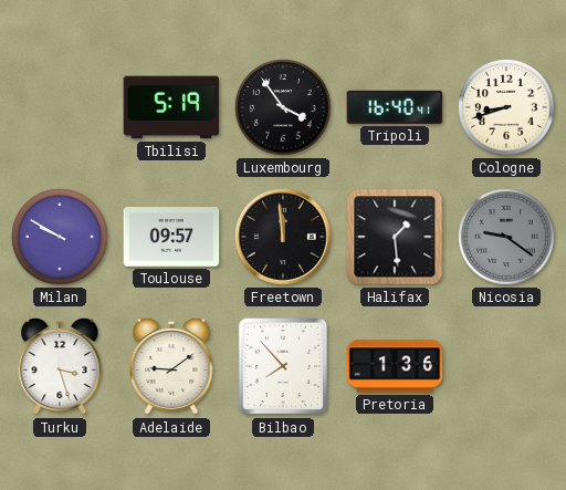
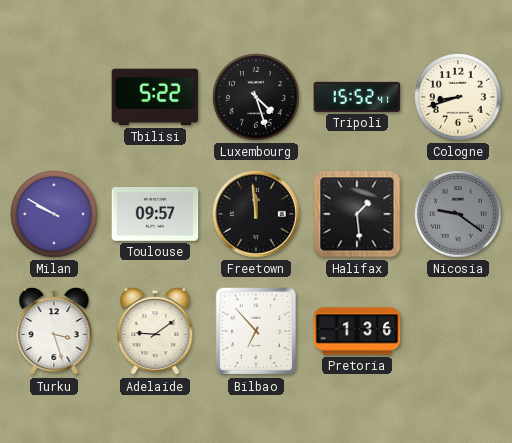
Tbilisi: 5:19 -> 5:22 (155, 97)
Luxembourg: 3:54 -> 4:27 (257, 98)
Tripoli: 16:40 -> 15:52 (357, 97)
Bilbao: 7:53 -> 6:53 (256, 331)
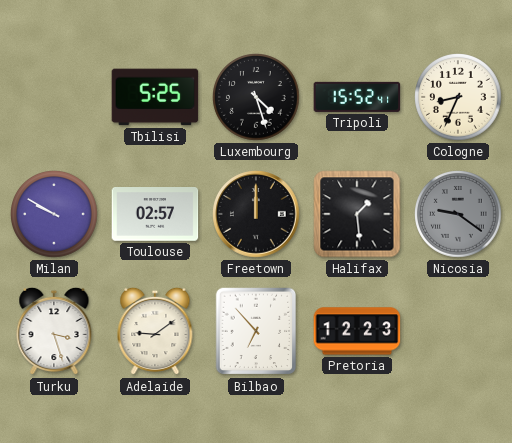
Tbilisi: 5:22 -> 5:25 (155, 97)
Cologne: 8:42 -> 8:34 (459, 98)
Toulouse: 09:57 -> 02:57 (155, 214)
Freetown: 11:59 -> 12:00 (256, 214)
Pretoria: 1:36 -> 12:23 (357, 331)
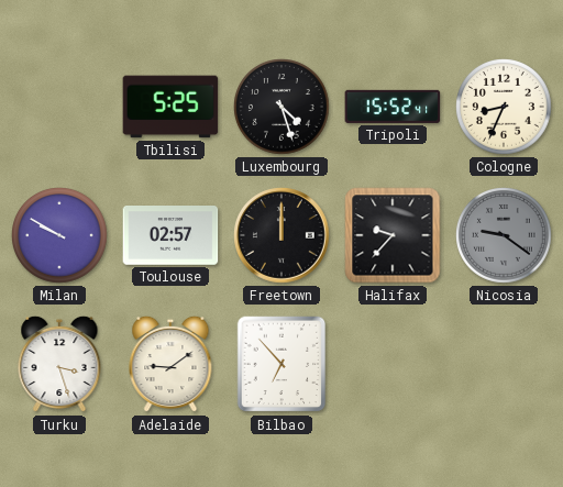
Halifax: 1:29 -> 9:37 (393, 235)
Pretoria: 12:23 -> none (357, 331)
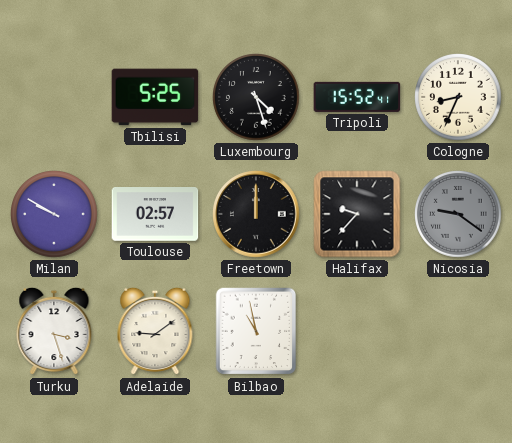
Bilbao: 6:53 -> 10:58 (256, 331)
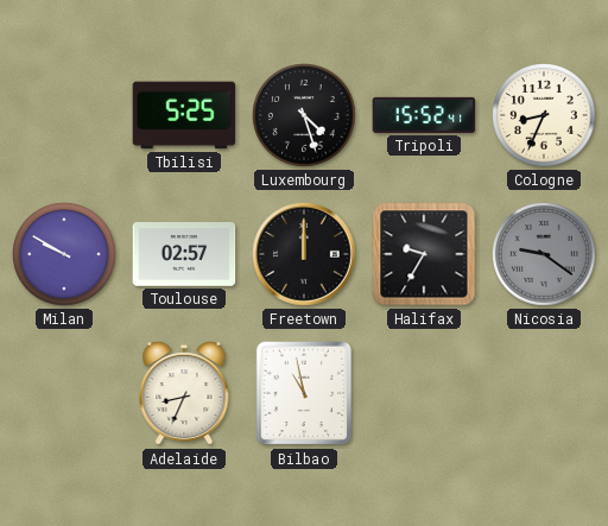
Halifax: 9:37 -> 9:35 (424, 254)
Turku: 3:27 -> none (54, 331)
Adelaide: 9:09 -> 8:34 (184, 393)
